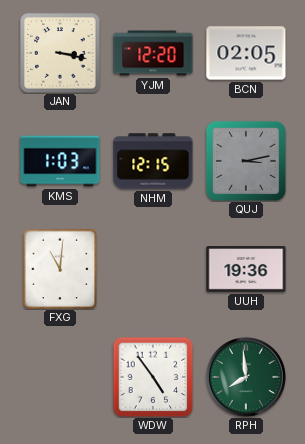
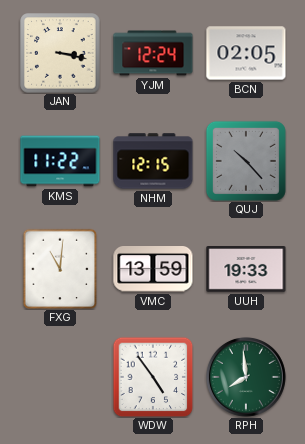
YJM: 12:20 -> 12:24 (153, 53)
KMS: 1:03 -> 11:22 (60, 161)
QUJ: 3:13 -> 10:23 (246, 161)
VMC: none -> 13:59 (153, 270)
UUH: 19:36 -> 19:33 (246, 270)
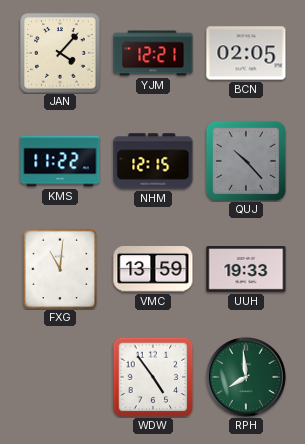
JAN: 3:17 -> 4:07 (60, 53)
YJM: 12:24 -> 12:21 (153, 53)
